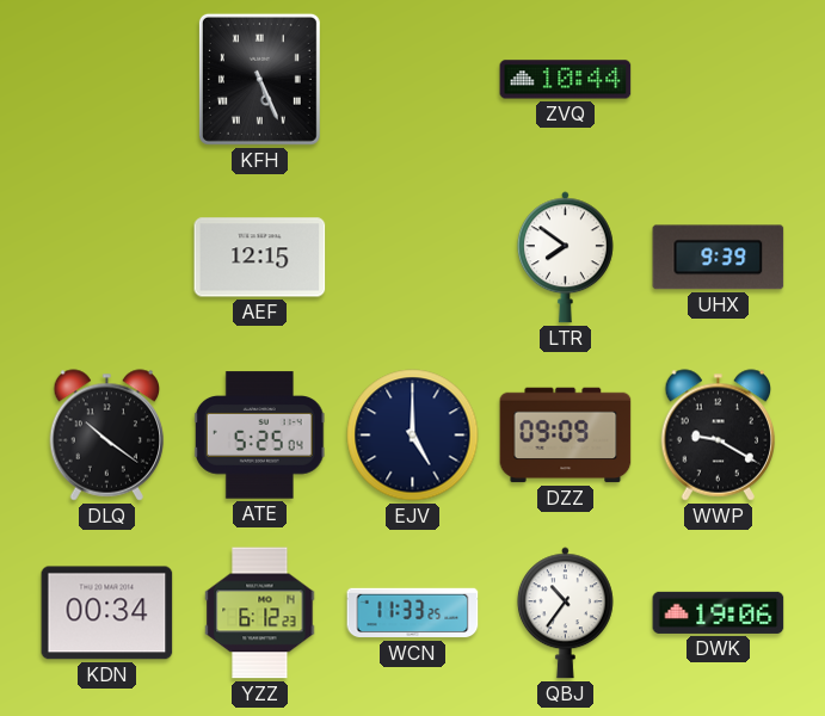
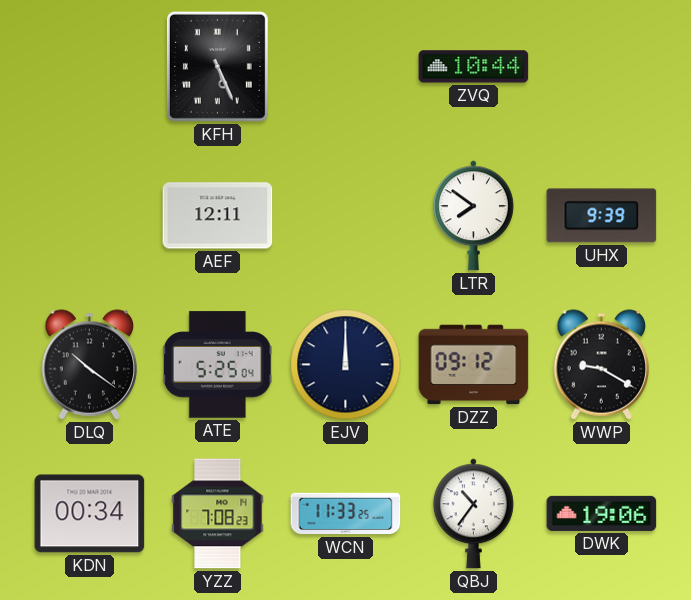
AEF: 12:15 -> 12:11 (218, 216)
EJV: 5:00 -> 12:00 (346, 365)
DZZ: 09:09 -> 09:12 (474, 365)
YZZ: 6:12 -> 7:08 (218, 514)
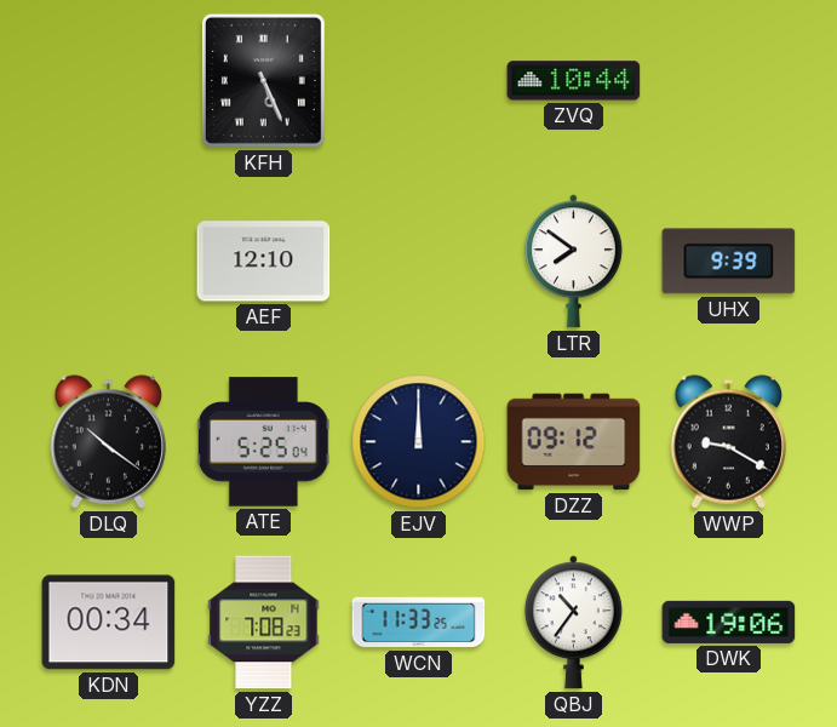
AEF: 12:11 -> 12:10 (264, 262)
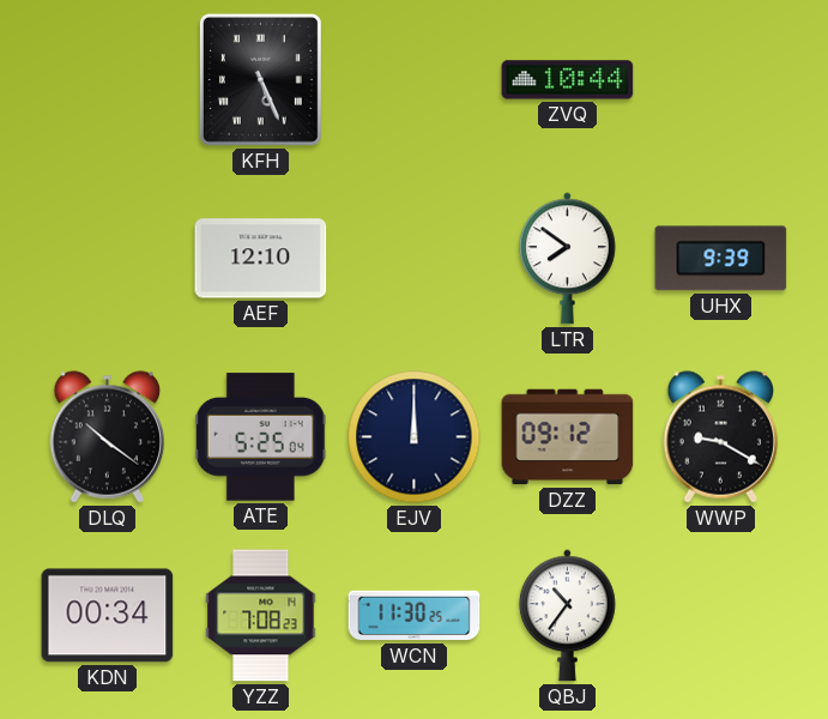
WCN: 11:33 -> 11:30 (415, 616)
DWK: 19:06 -> none (729, 622)
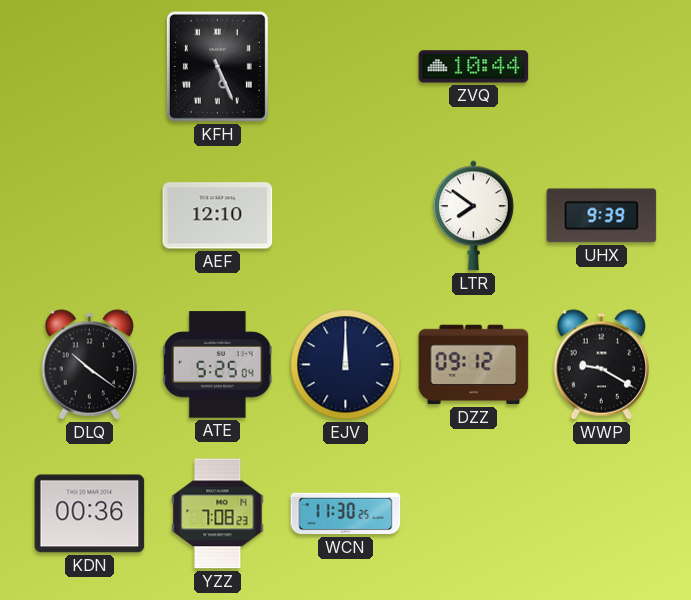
KDN: 00:34 -> 00:36 (90, 514)
QBJ: 10:36 -> none (567, 616)
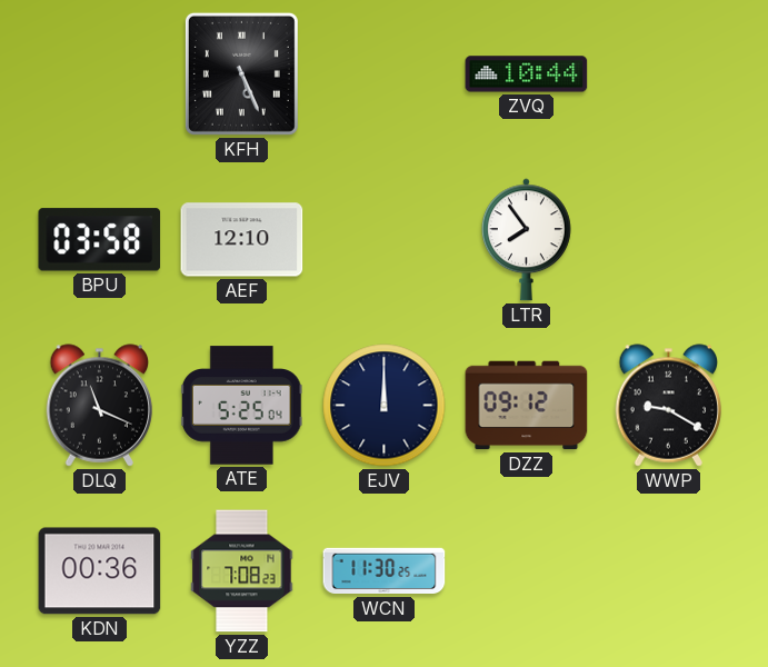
BPU: none -> 03:58 (100, 240)
LTR: 7:51 -> 7:54 (526, 240)
UHX: 9:39 -> none (602, 216)
DLQ: 10:21 -> 11:19 (100, 406)
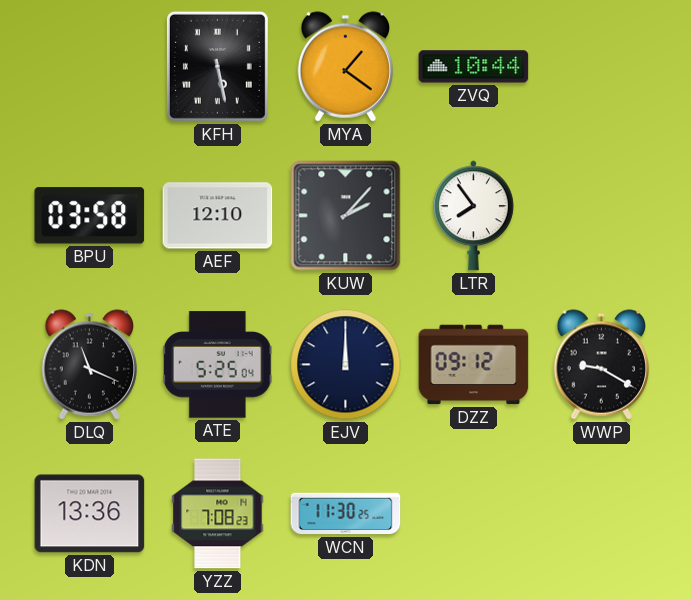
KFH: 5:26 -> 5:28 (217, 66)
MYA: none -> 1:21 (346, 67)
KUW: none -> 2:07 (346, 216)
KDN: 00:36 -> 13:36 (90, 514)
